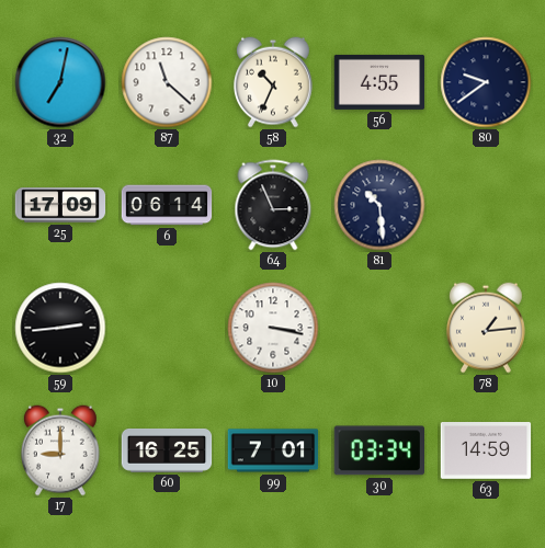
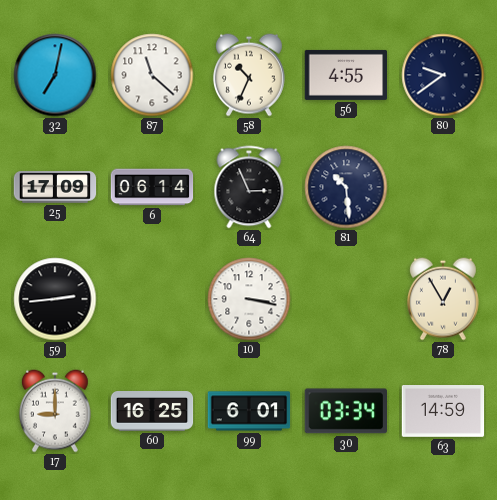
78: 1:14 -> 12:55 (443, 299)
99: 7:01 -> 6:01 (249, 411)
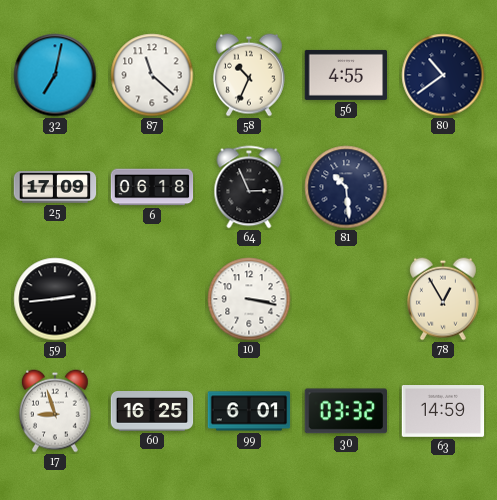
80: 9:39 -> 10:39 (443, 75)
6: 06:14 -> 06:18 (152, 187)
17: 9:00 -> 8:57 (55, 411)
30: 03:34 -> 03:32 (345, 411)
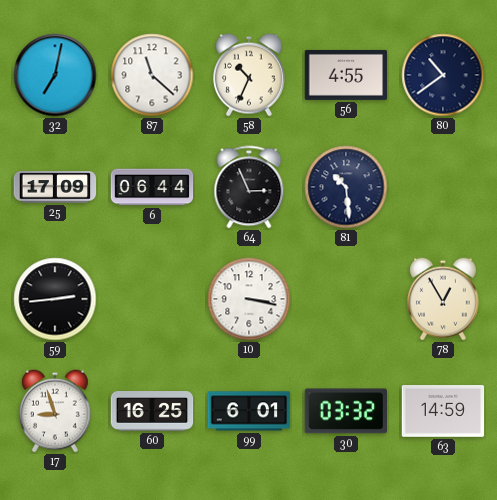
6: 06:18 -> 06:44 (152, 187)
